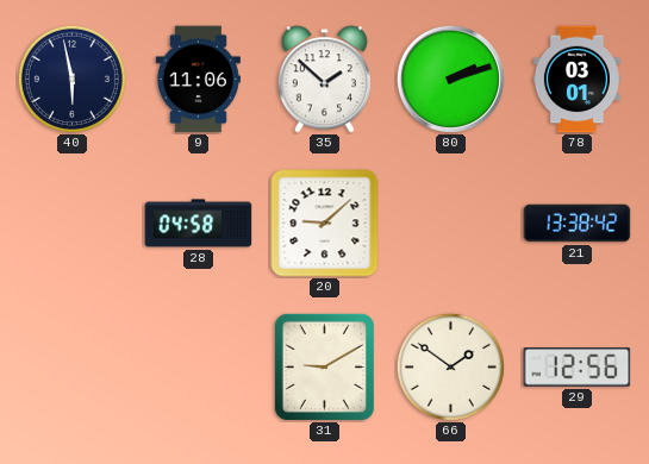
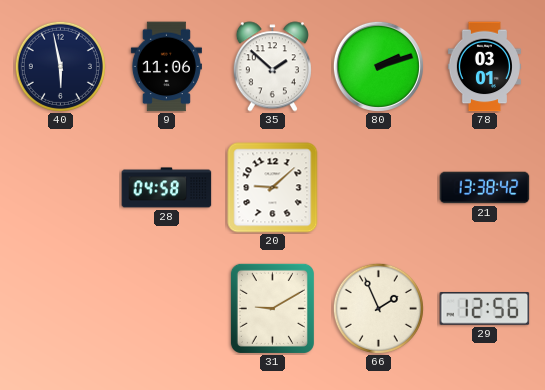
66: 1:51 -> 1:56 (378, 308)
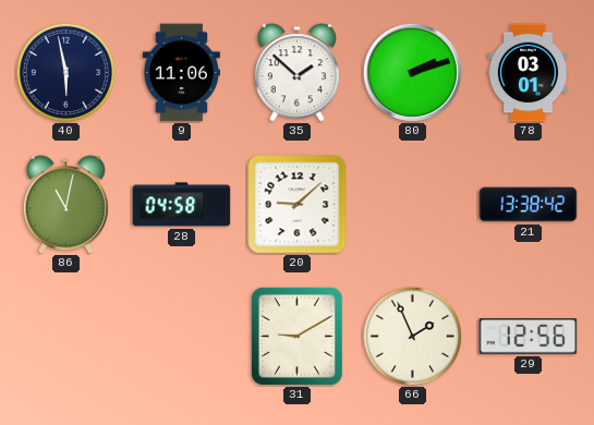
86: none -> 11:02 (65, 205)
